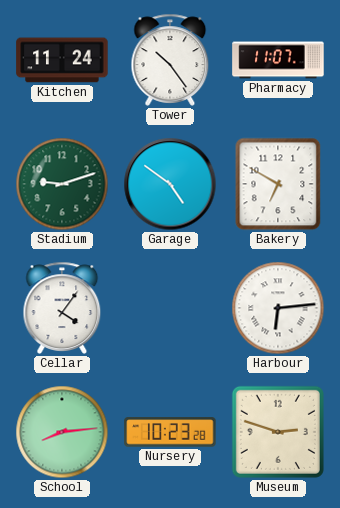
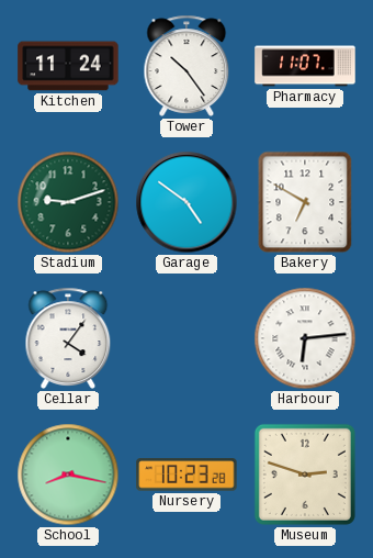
School: 8:14 -> 8:17 (68, 475)
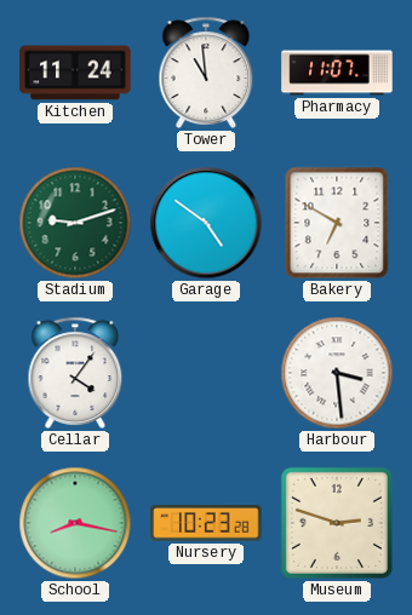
Tower: 10:24 -> 10:59 (206, 73)
Harbour: 6:14 -> 3:29 (337, 373)
